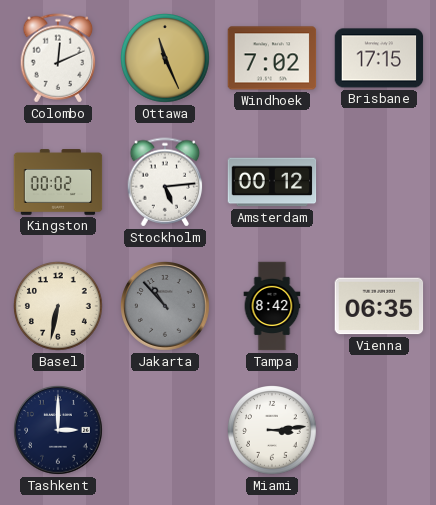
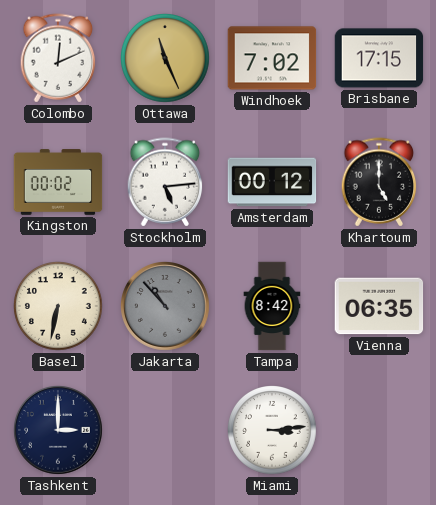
Khartoum: none -> 5:00 (379, 182)
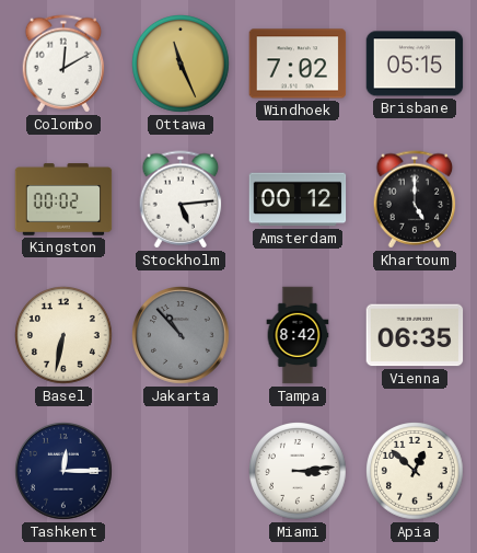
Colombo: 12:11 -> 12:10 (63, 64)
Brisbane: 17:15 -> 05:15 (415, 64)
Tashkent: 3:00 -> 12:15 (65, 472)
Apia: none -> 12:52 (416, 472)
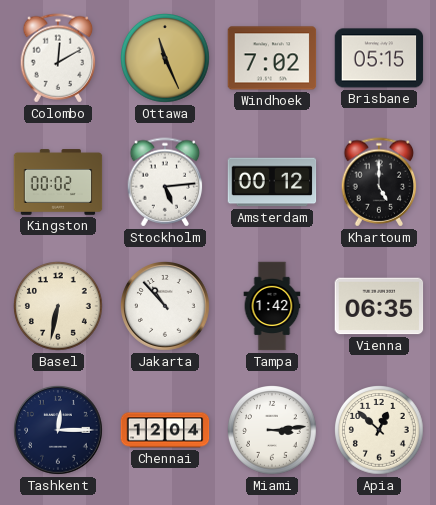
Jakarta dial: grey -> white (166, 307)
Tampa: 8:42 -> 1:42 (272, 306)
Chennai: none -> 12:04 (165, 430)
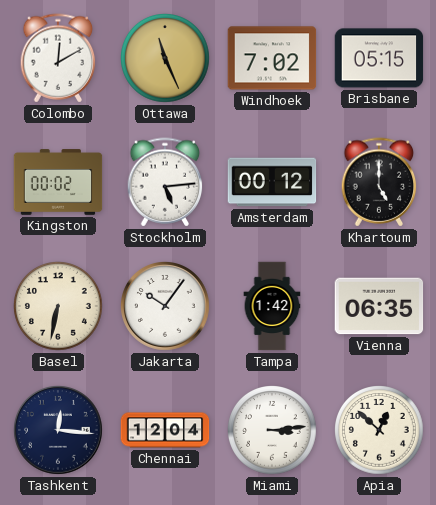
Jakarta: 10:53 -> 10:06 (166, 307)
Tashkent: 12:15 -> 12:16 (59, 431)
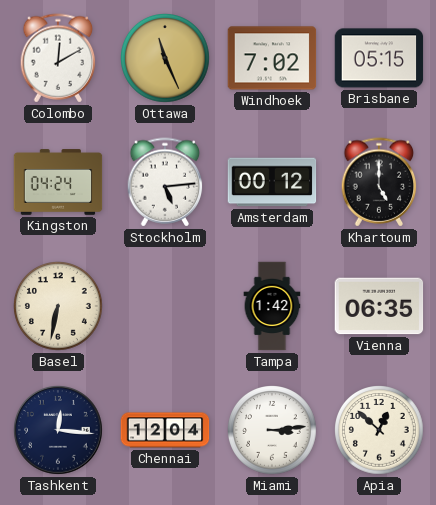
Kingston: 00:02 -> 04:24 (58, 182)
Jakarta: 10:06 -> none (166, 307)
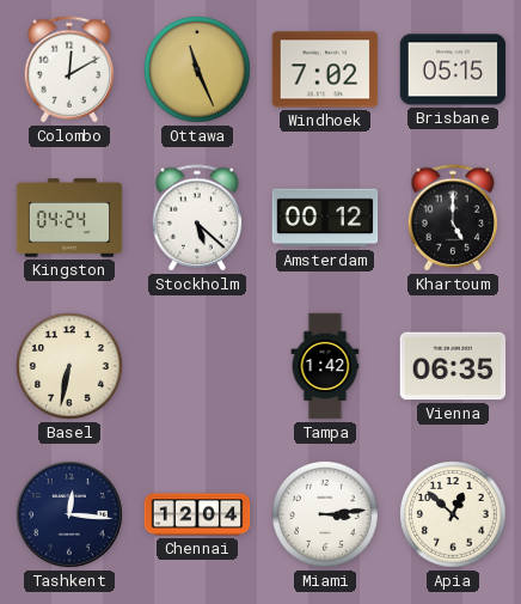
Stockholm: 5:14 -> 5:22 (197, 218)
